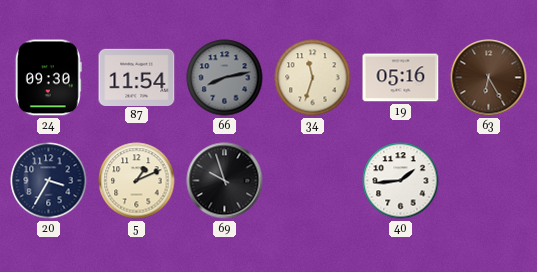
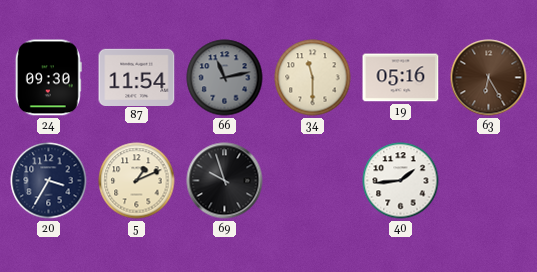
66: 8:13 -> 11:13 (225, 78)
34: 11:33 -> 11:30 (313, 78)
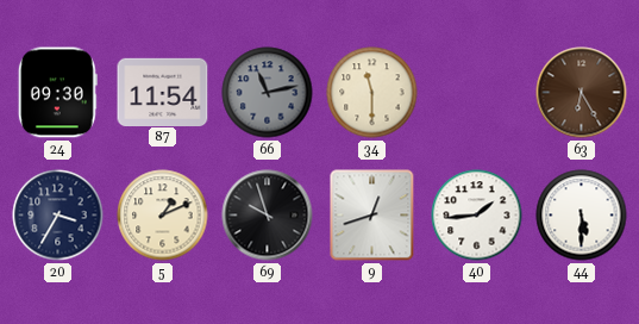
19: 05:16 -> none (401, 78)
9: none -> 12:42 (372, 216)
44: none -> 5:30 (582, 216)
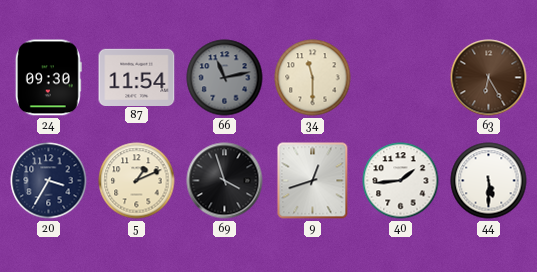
69: 9:57 -> 3:57 (225, 181)
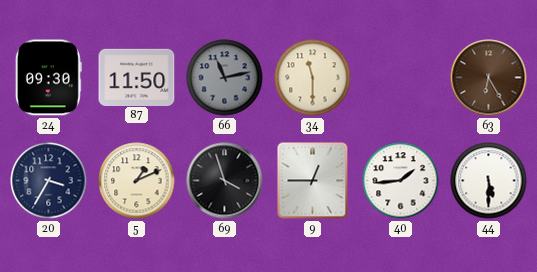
87: 11:54 -> 11:50 (137, 77)
9: 12:42 -> 12:45 (313, 181)
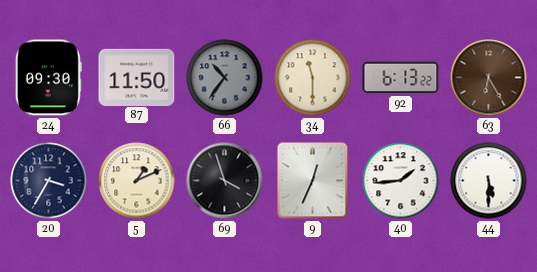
66: 11:13 -> 10:36 (225, 78)
92: none -> 6:13 (401, 78)
9: 12:45 -> 12:34 (313, 181)
